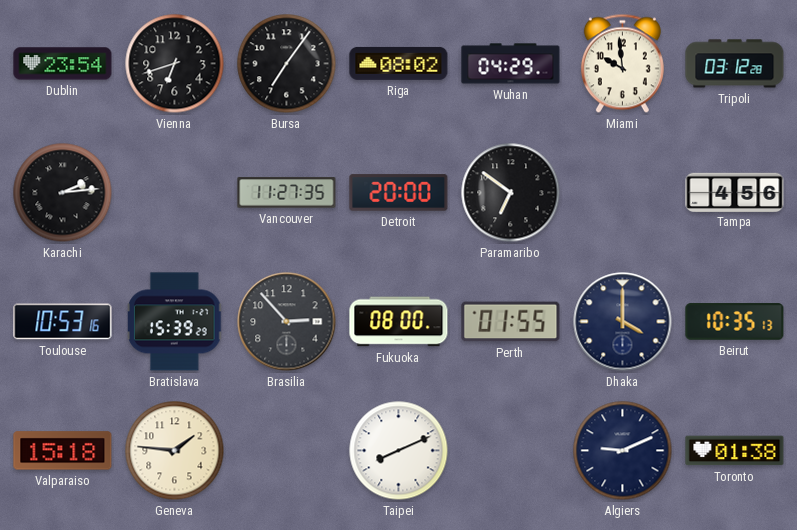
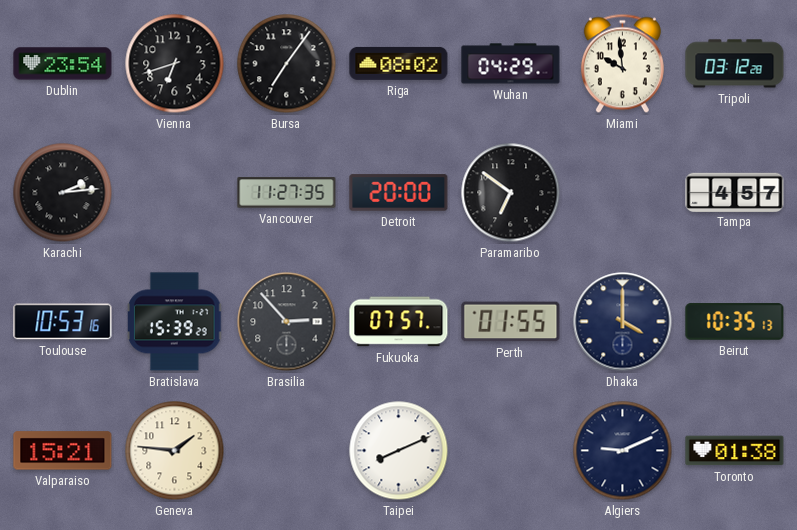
Tampa: 4:56 -> 4:57 (735, 192)
Fukuoka: 08:00 -> 07:57 (399, 322)
Valparaiso: 15:18 -> 15:21 (63, 451)
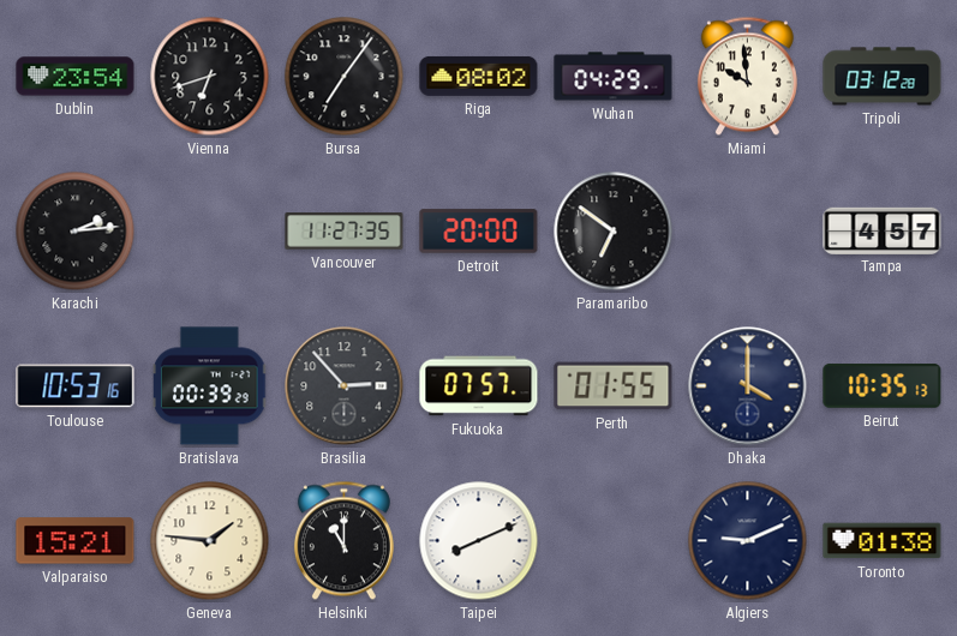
Bratislava: 15:39 -> 00:39 (210, 386)
Helsinki: none -> 11:00 (343, 541)
